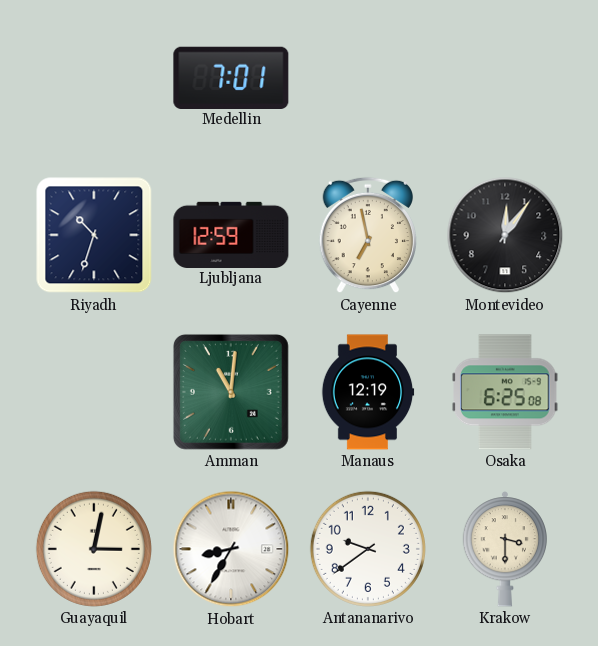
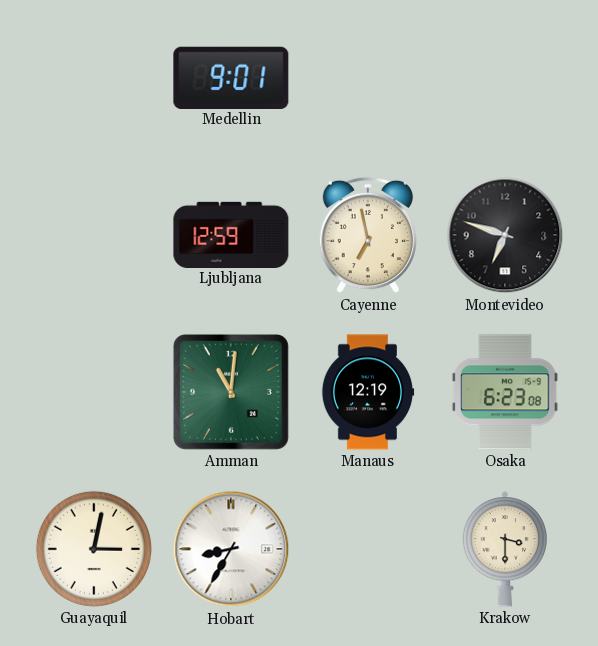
Medellin: 7:01 -> 9:01 (231, 77)
Riyadh: 10:33 -> none (94, 235)
Montevideo: 12:06 -> 6:48 (505, 235)
Osaka: 6:25 -> 6:23 (505, 392)
Antananarivo: 9:39 -> none (368, 549)
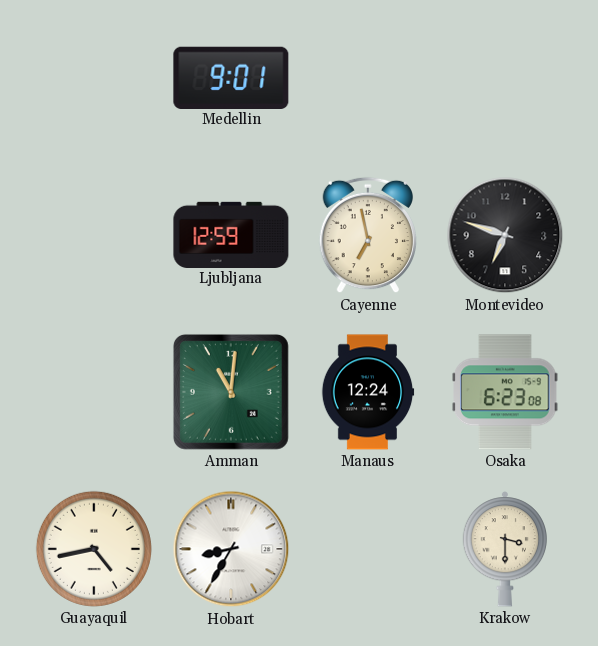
Manaus: 12:19 -> 12:24 (368, 392)
Guayaquil: 3:02 -> 4:43 (94, 549)
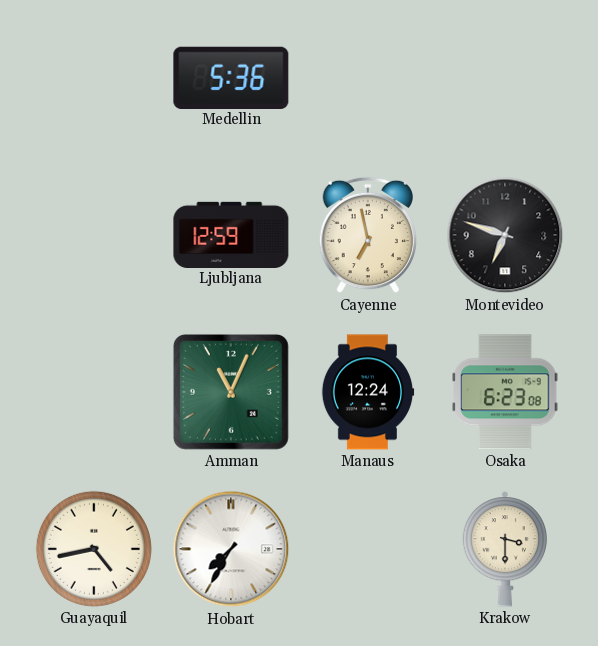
Medellin: 9:01 -> 5:36 (231, 77)
Amman: 11:01 -> 11:04 (231, 392)
Hobart: 8:35 -> 7:35 (231, 549)
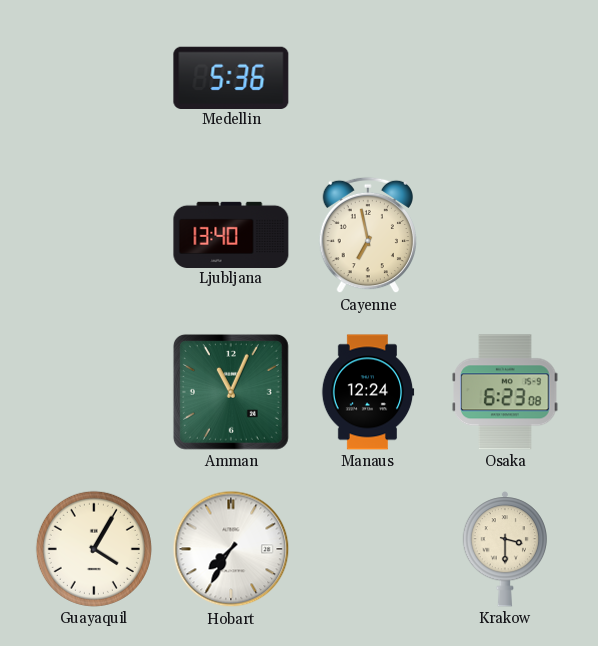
Ljubljana: 12:59 -> 13:40 (231, 234)
Montevideo: 6:48 -> none (505, 235)
Guayaquil: 4:43 -> 4:05 (94, 549)
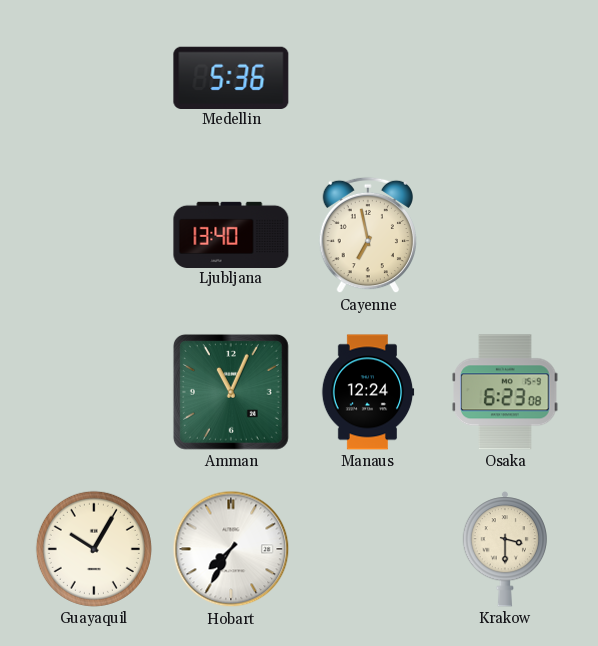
Guayaquil: 4:05 -> 10:05 (94, 549)
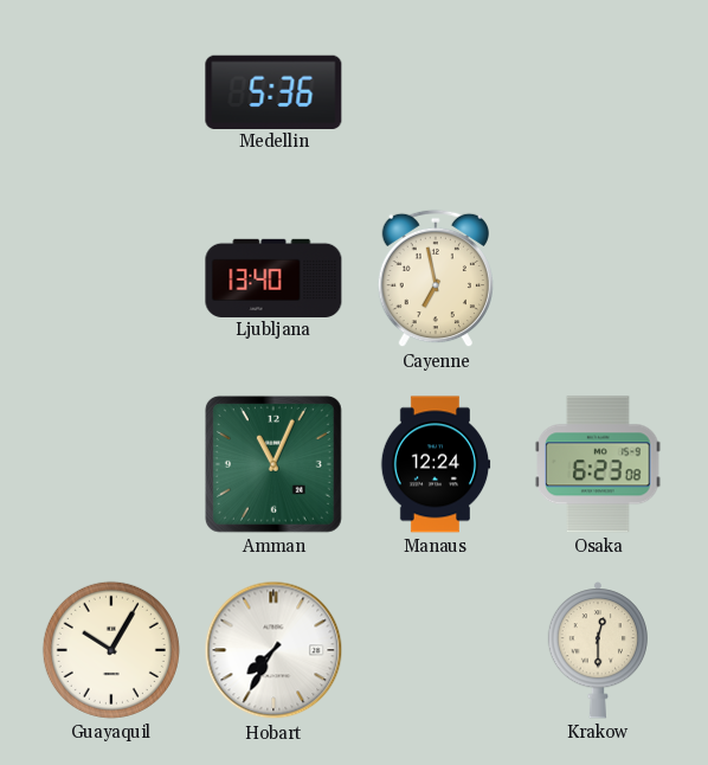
Krakow: 3:30 -> 12:30 (597, 650)
